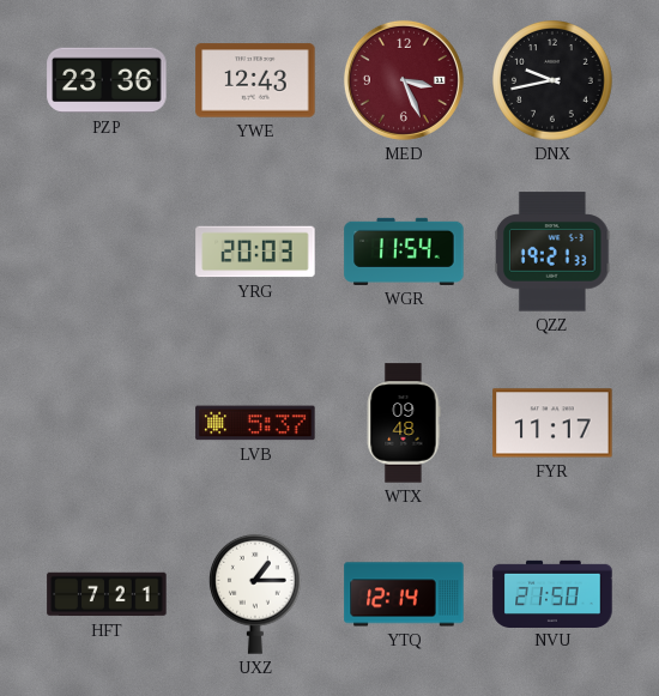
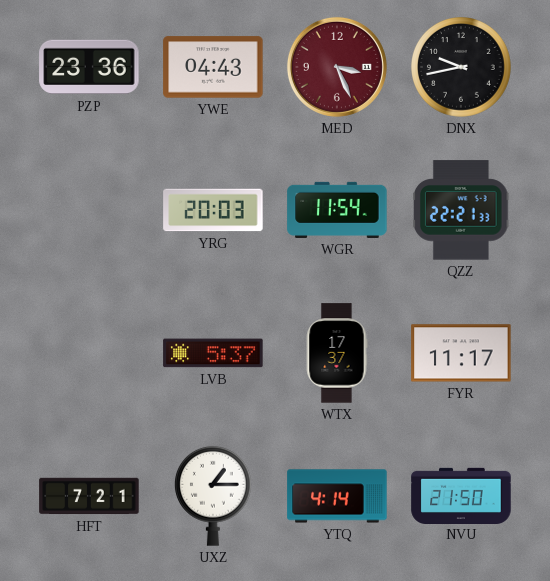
YWE: 12:43 -> 04:43 (213, 67)
QZZ: 19:21 -> 22:21 (462, 210)
WTX: 09:48 -> 17:37 (337, 353)
YTQ: 12:14 -> 4:14 (337, 496)
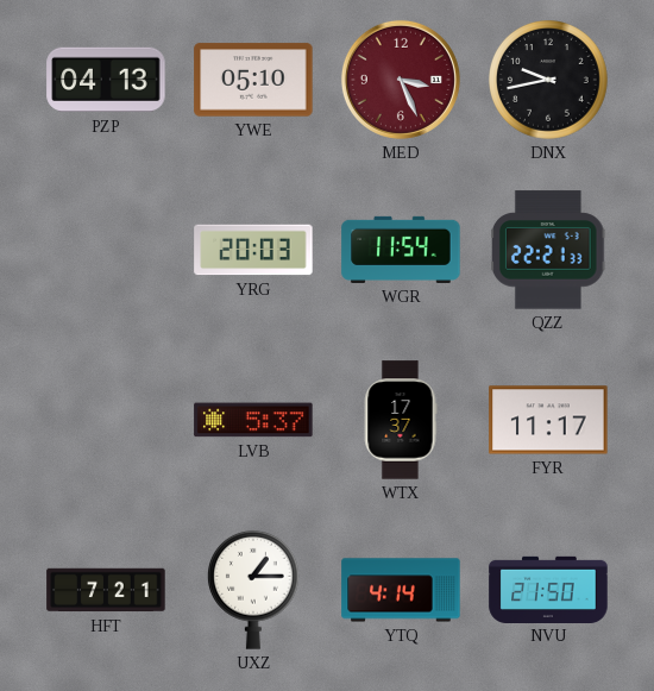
PZP: 23:36 -> 04:13 (106, 80)
YWE: 04:43 -> 05:10 (253, 80)
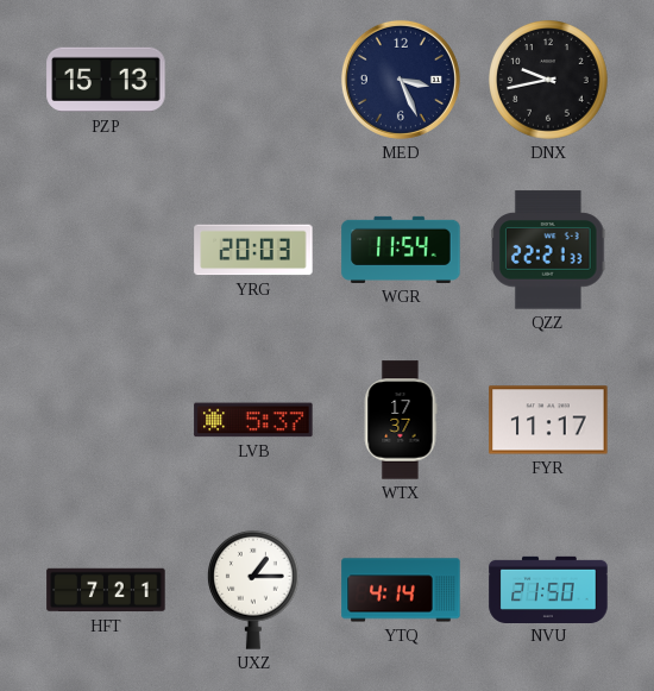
PZP: 04:13 -> 15:13 (106, 80)
YWE: 05:10 -> none (253, 80)
MED dial: burgundy -> navy (401, 80)
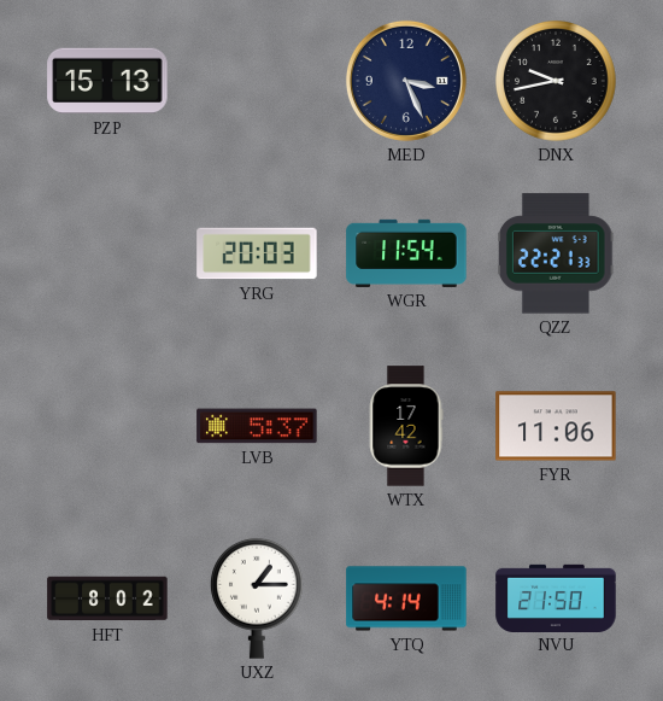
WTX: 17:37 -> 17:42 (406, 426)
FYR: 11:17 -> 11:06 (556, 426)
HFT: 7:21 -> 8:02 (107, 598)
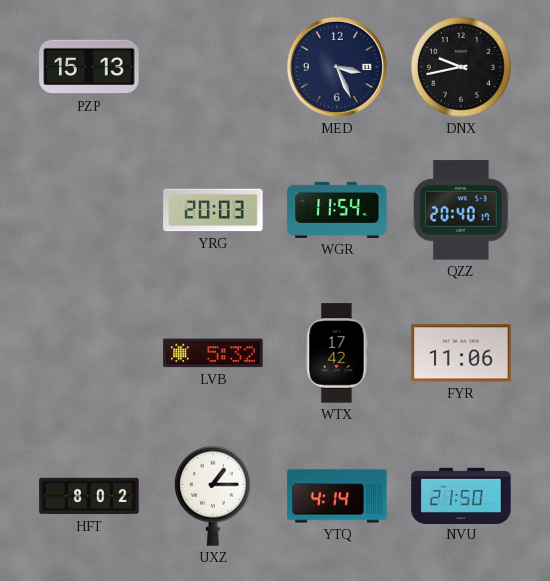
QZZ: 22:21 -> 20:40 (462, 210)
LVB: 5:37 -> 5:32 (213, 353)
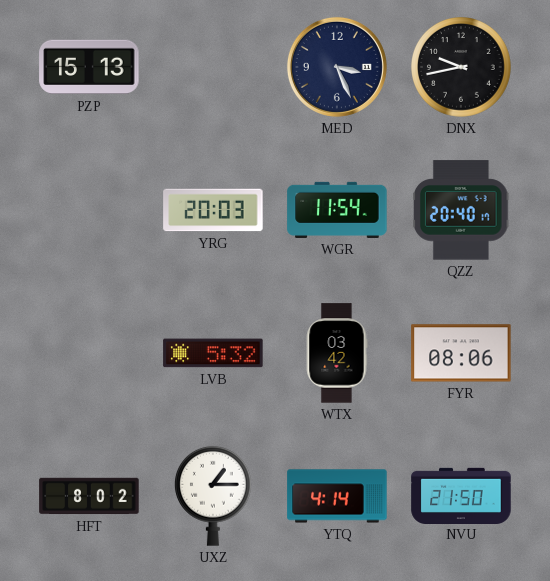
WTX: 17:42 -> 03:42 (337, 353)
FYR: 11:06 -> 08:06 (461, 353)
